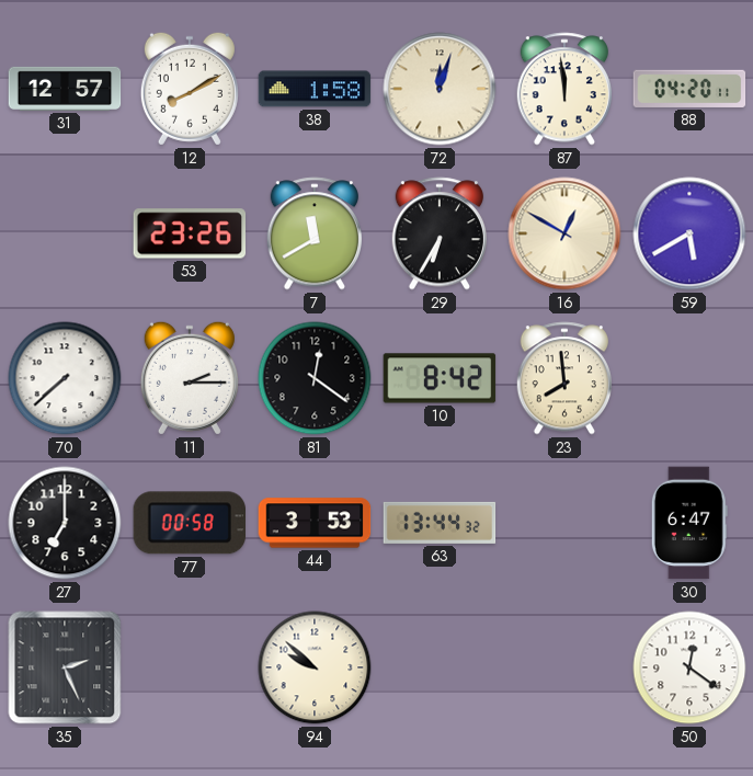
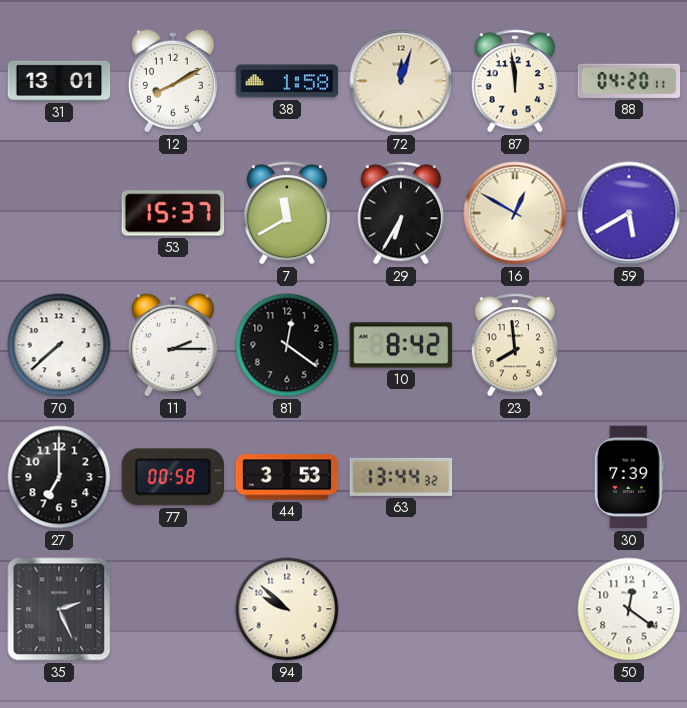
31: 12:57 -> 13:01 (59, 81)
53: 23:26 -> 15:37 (173, 213)
30: 6:47 -> 7:39 (629, 477)
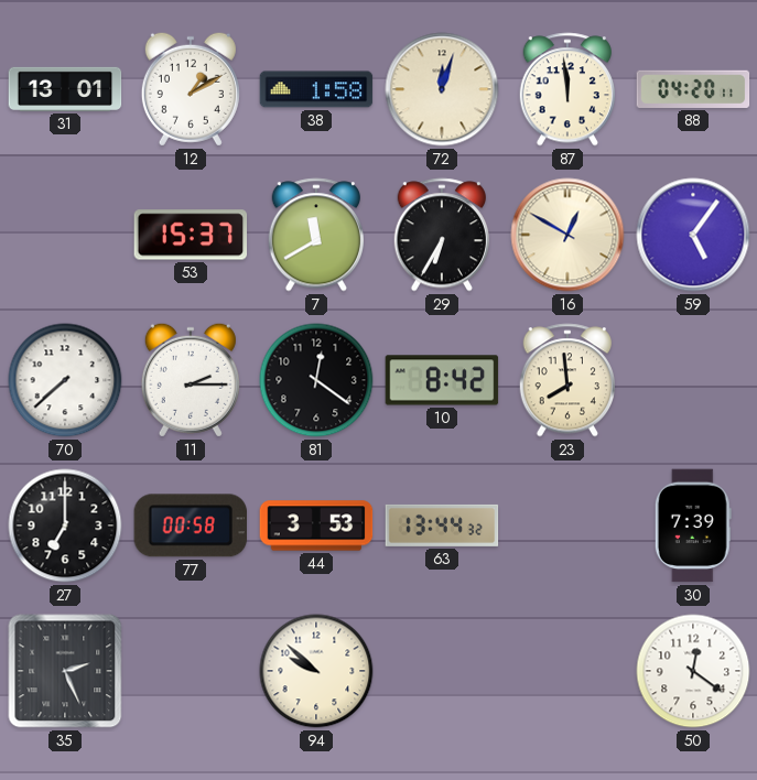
12: 8:10 -> 1:10 (191, 89)
59: 5:40 -> 5:06 (693, 235)
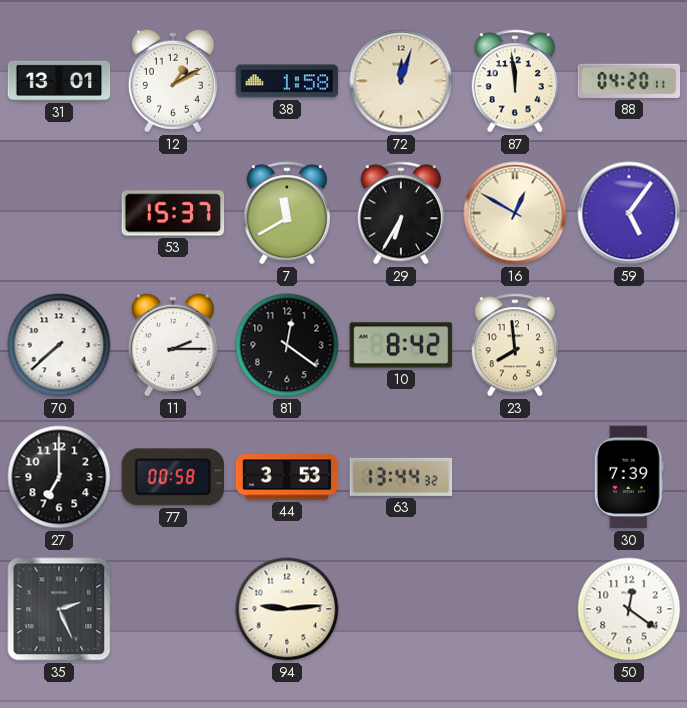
94: 9:52 -> 9:14 (287, 609)
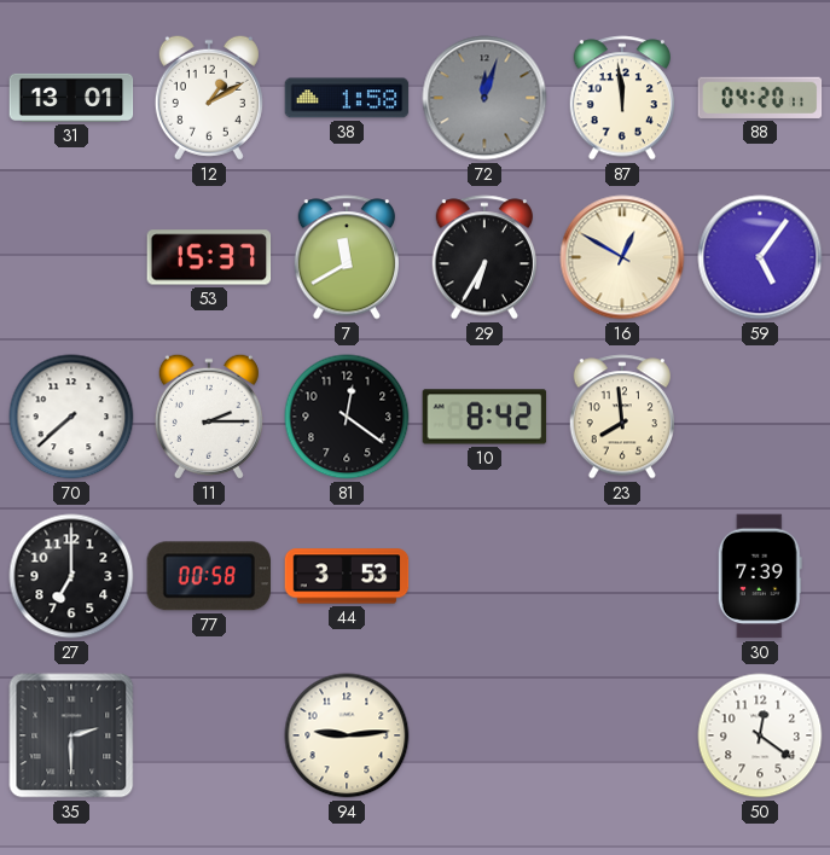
72 dial: cream -> grey (484, 98)
63: 13:44 -> none (401, 477)
35: 2:26 -> 2:30 (71, 735)
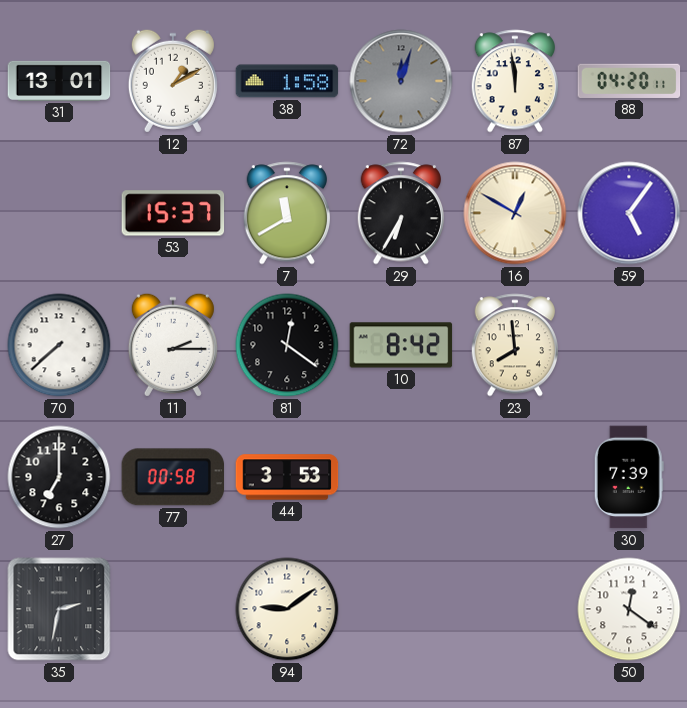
35: 2:30 -> 2:32 (59, 609)
94: 9:14 -> 9:09 (287, 609)
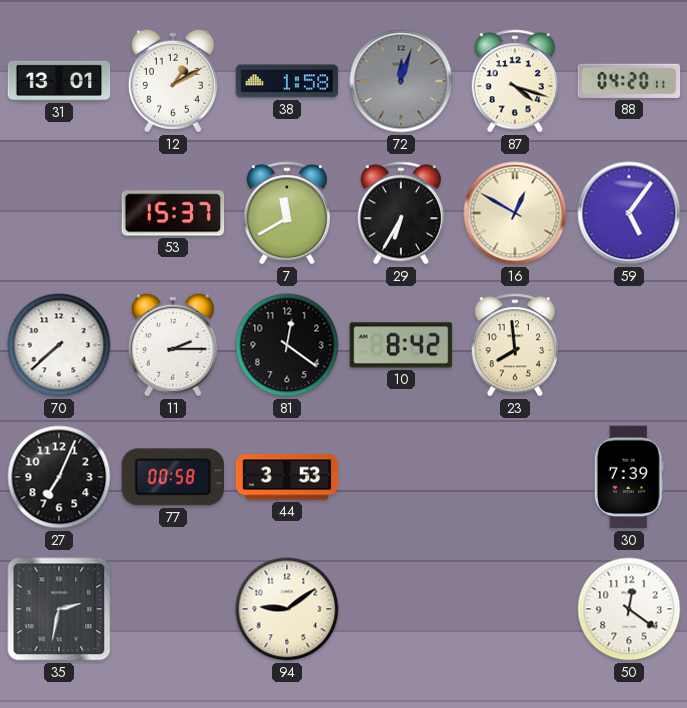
87: 11:59 -> 4:18 (514, 81)
27: 7:00 -> 7:04 (59, 477)
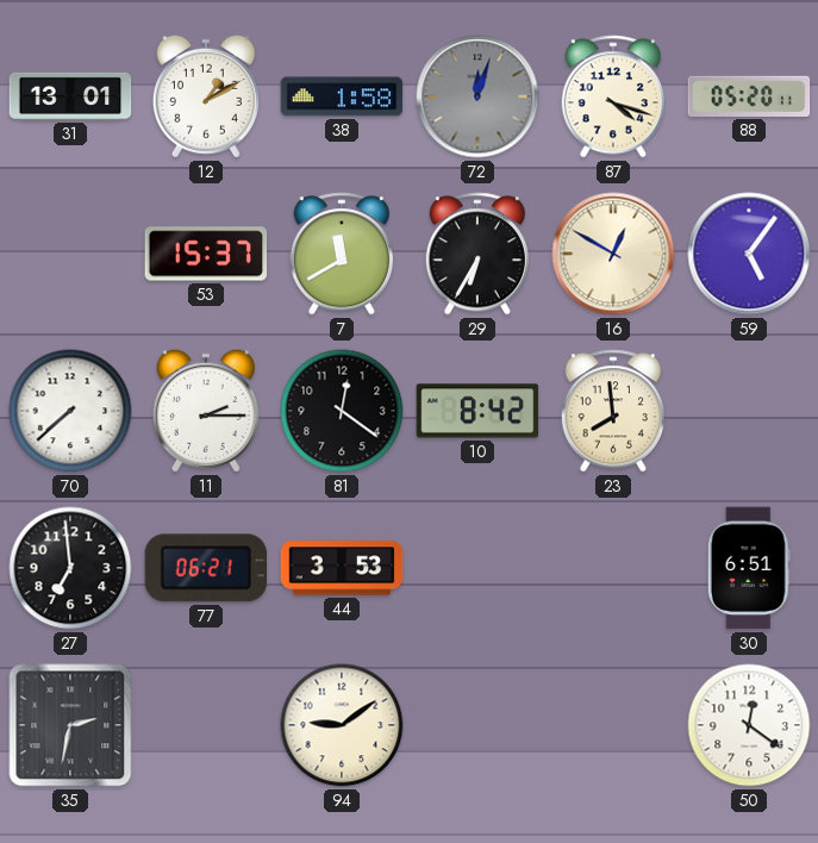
88: 04:20 -> 05:20 (749, 96)
27: 7:04 -> 6:59 (70, 568)
77: 00:58 -> 06:21 (205, 568)
30: 7:39 -> 6:51 (749, 568)
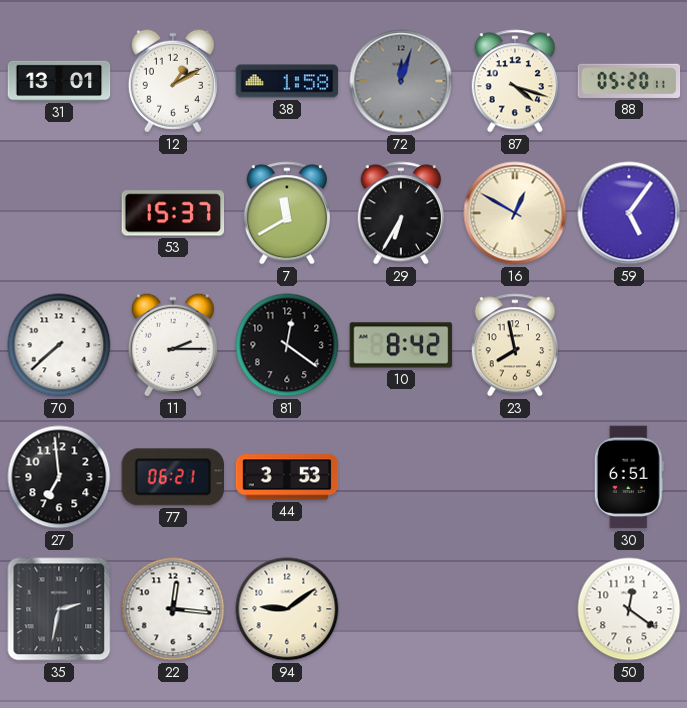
23: 7:59 -> 7:58 (514, 345)
22: none -> 12:16 (173, 609)
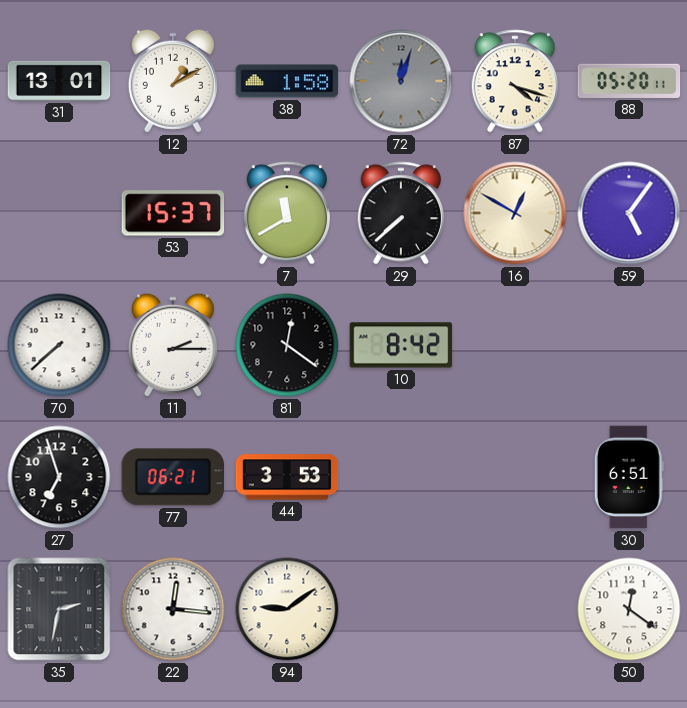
29: 6:35 -> 7:38 (400, 213)
23: 7:58 -> none (514, 345)
27: 6:59 -> 6:57 (59, 477)
